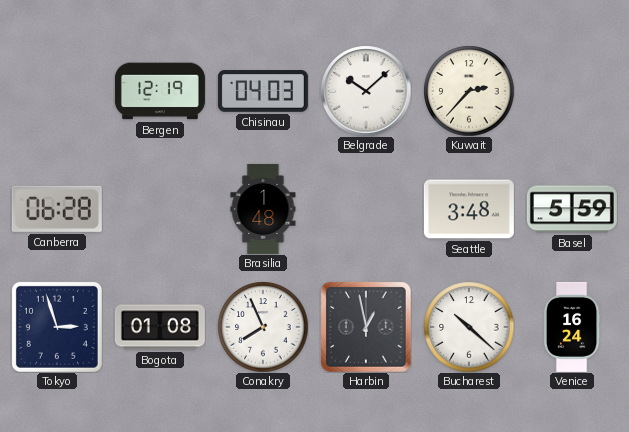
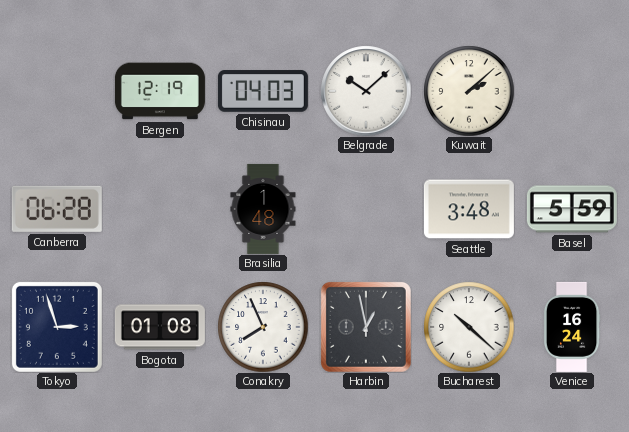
Kuwait: 2:37 -> 2:08 (469, 91)
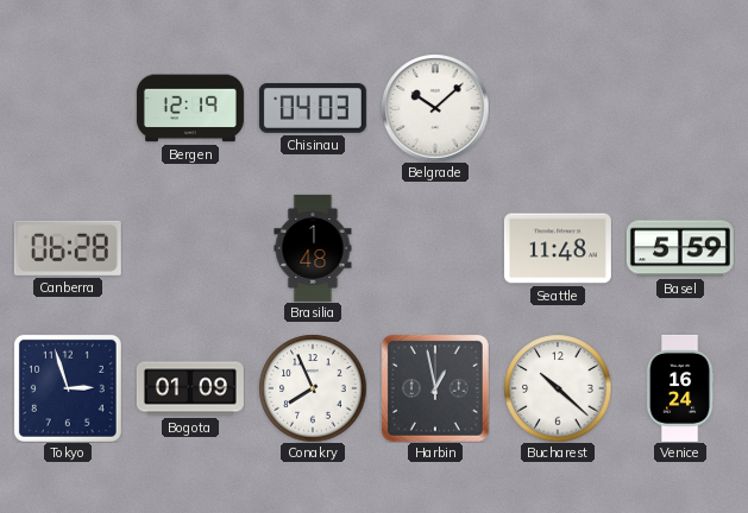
Kuwait: 2:08 -> none (469, 91)
Seattle: 3:48 -> 11:48 (558, 248)
Bogota: 01:08 -> 01:09 (190, 388)
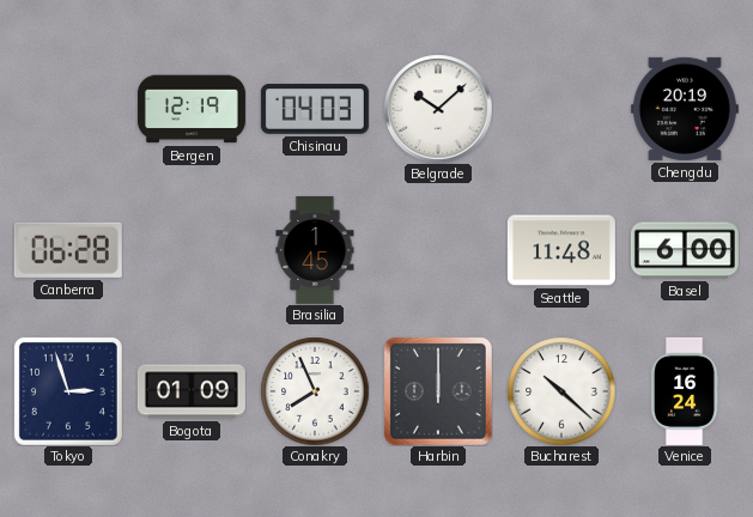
Chengdu: none -> 20:19 (685, 109)
Brasilia: 1:48 -> 1:45 (315, 250)
Basel: 5:59 -> 6:00 (685, 250)
Harbin: 12:58 -> 12:00 (438, 391)
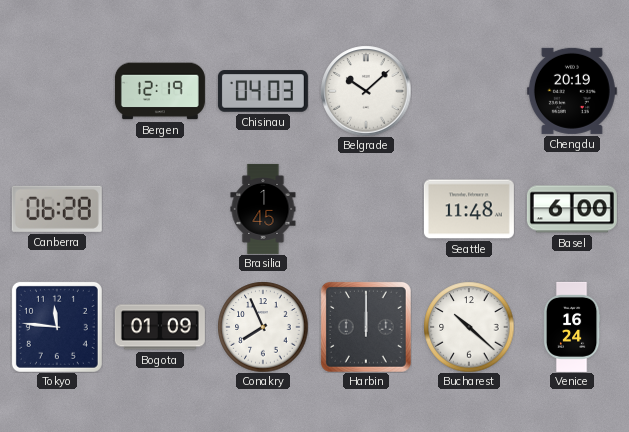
Tokyo: 2:57 -> 11:46 (57, 327)
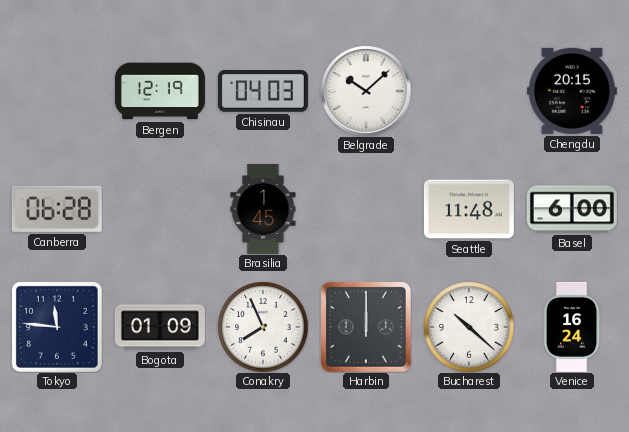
Chengdu: 20:19 -> 20:15 (572, 91)
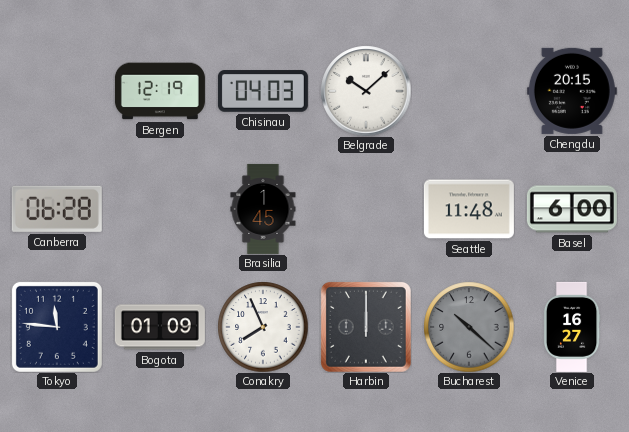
Bucharest dial: white -> grey (469, 327)
Venice: 16:24 -> 16:27 (572, 327)
